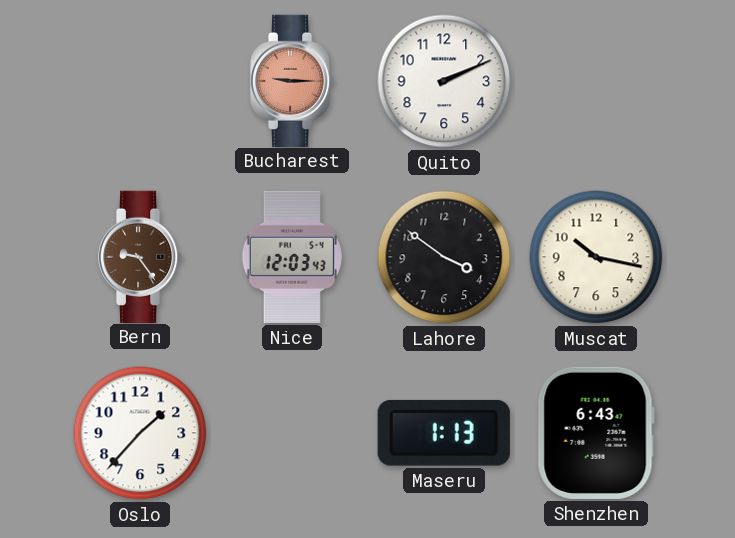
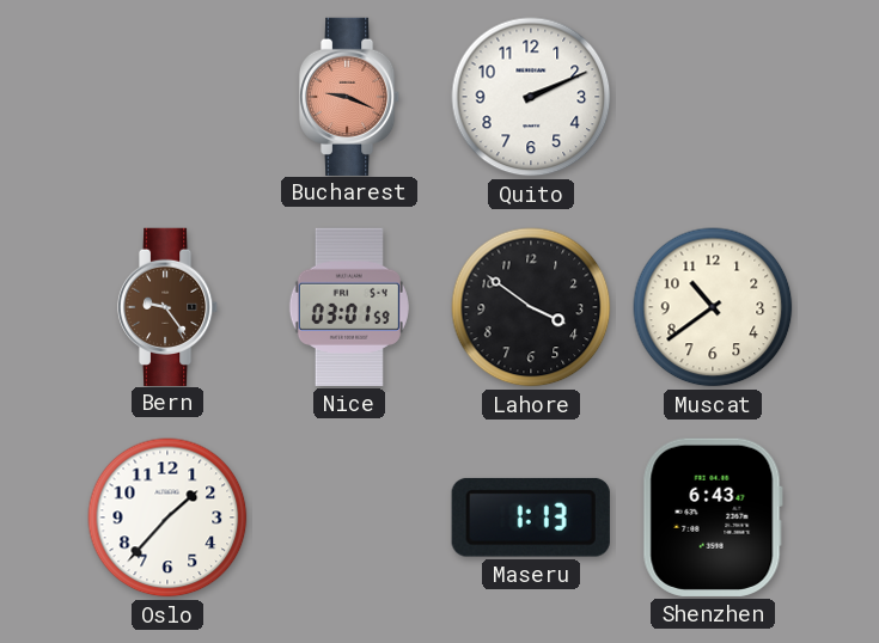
Bucharest: 9:15 -> 9:19 (349, 96)
Nice: 12:03 -> 03:01 (349, 307)
Muscat: 10:17 -> 10:39 (713, 307)
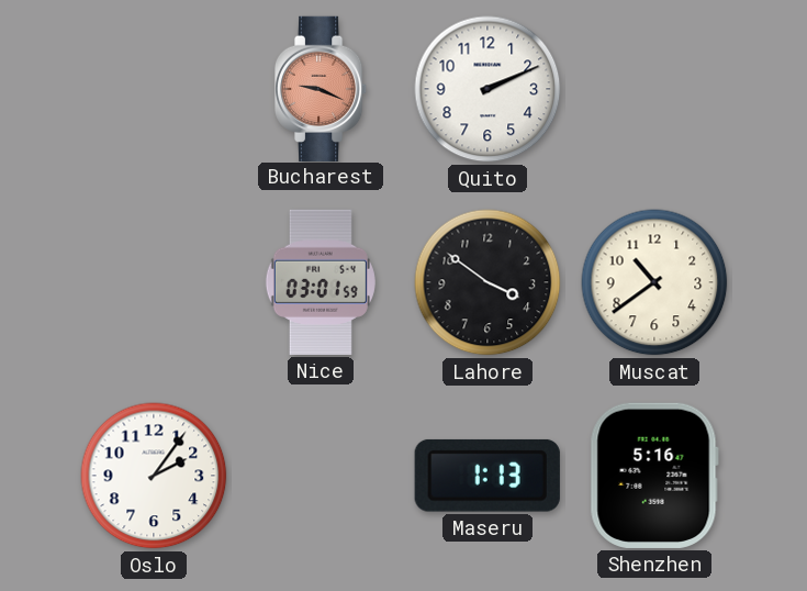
Bern: 9:24 -> none (167, 306)
Oslo: 1:37 -> 2:06 (154, 476)
Shenzhen: 6:43 -> 5:16 (654, 476)
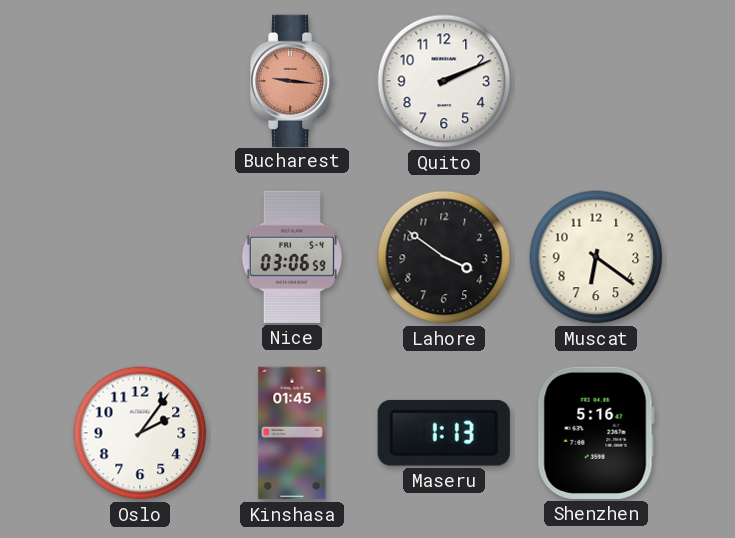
Bucharest: 9:19 -> 9:16 (292, 80)
Nice: 03:01 -> 03:06 (292, 257)
Muscat: 10:39 -> 6:21 (596, 257)
Kinshasa: none -> 01:45 (292, 433)
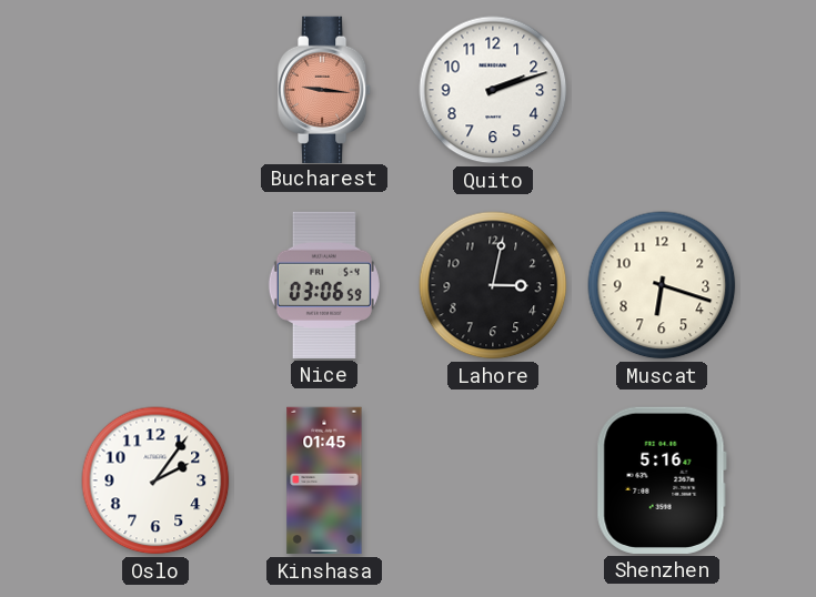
Quito: 2:11 -> 2:12 (493, 90)
Lahore: 3:51 -> 3:02 (493, 285)
Muscat: 6:21 -> 6:18 (662, 285)
Maseru: 1:13 -> none (444, 433)
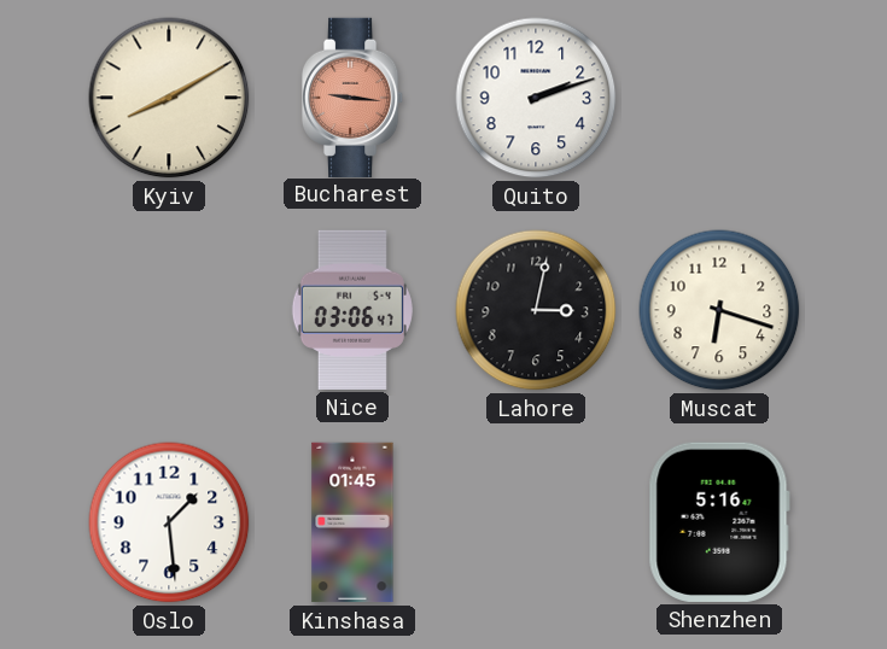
Kyiv: none -> 8:10 (169, 98)
Nice: 03:06:59 -> 03:06:47 (352, 310)
Oslo: 2:06 -> 1:29 (169, 522)
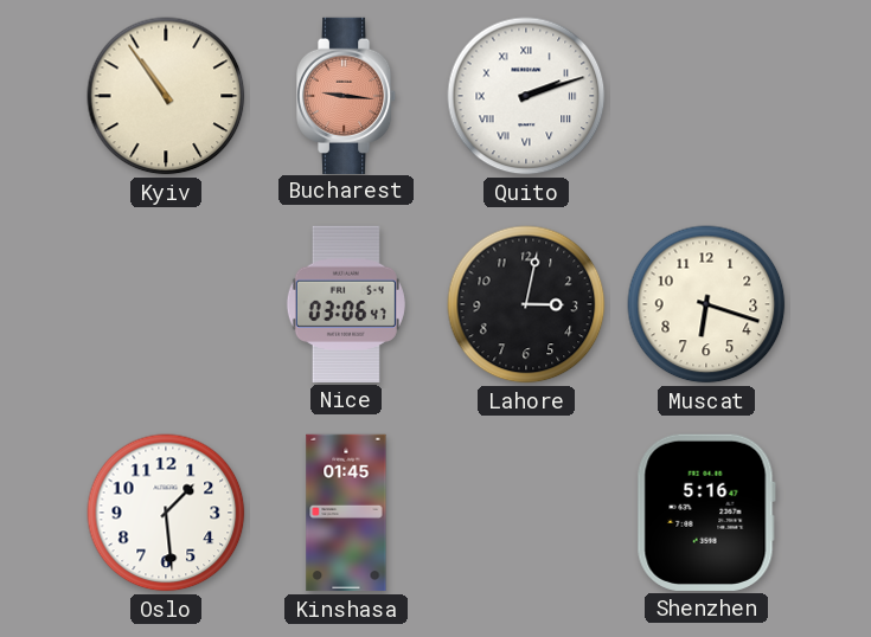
Kyiv: 8:10 -> 10:54 (166, 96)
Quito numerals: Arabic -> Roman (526, 96)
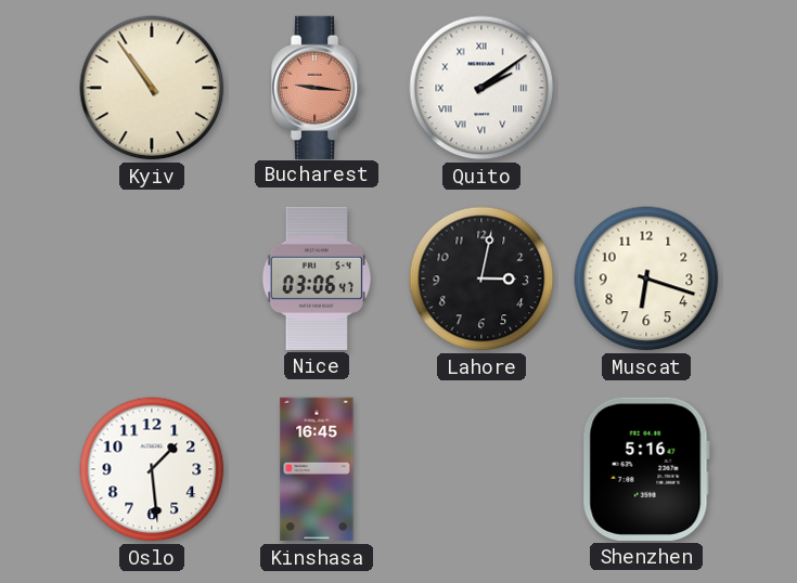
Quito: 2:12 -> 2:09 (481, 88)
Kinshasa: 01:45 -> 16:45 (317, 469)
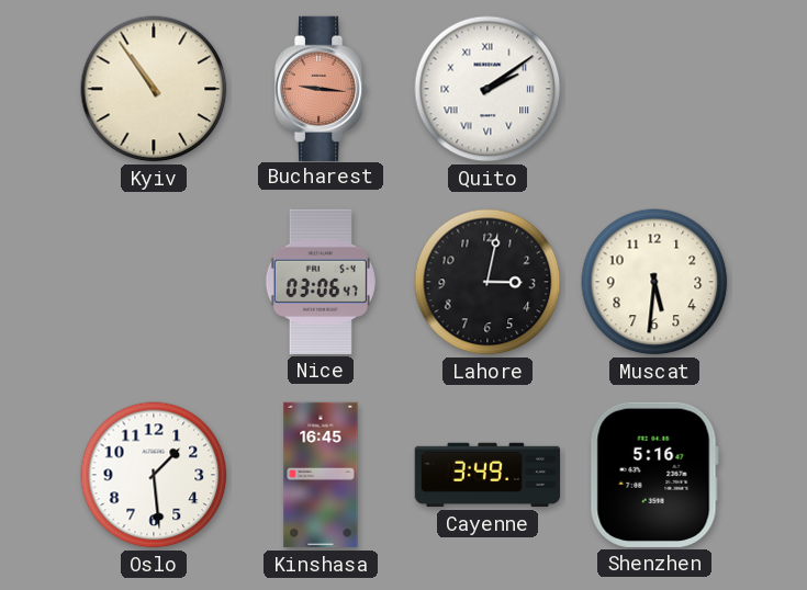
Muscat: 6:18 -> 5:31 (654, 282)
Cayenne: none -> 3:49 (487, 475)
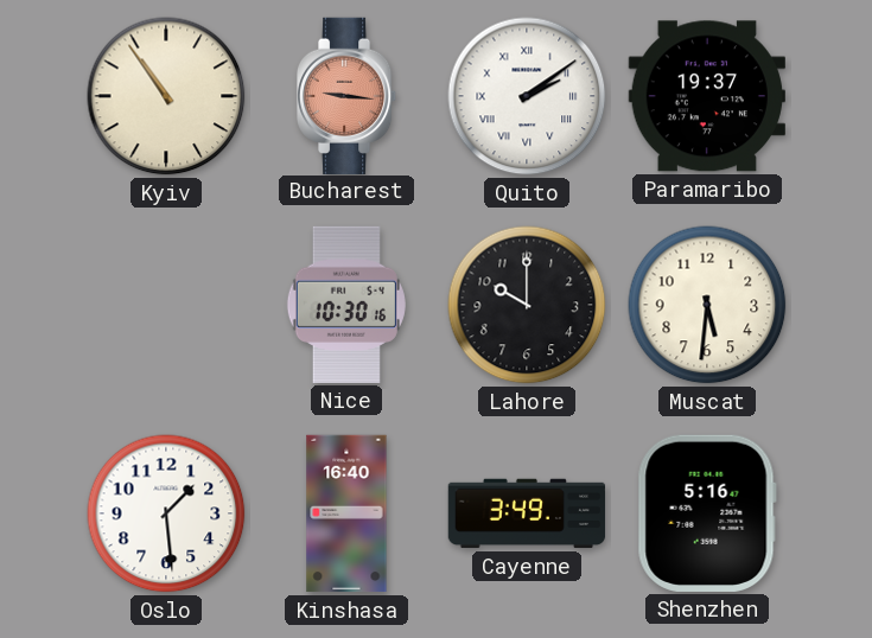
Paramaribo: none -> 19:37 (707, 96)
Nice: 03:06 -> 10:30 (346, 305)
Lahore: 3:02 -> 10:00 (527, 305)
Kinshasa: 16:45 -> 16:40 (346, 513)
